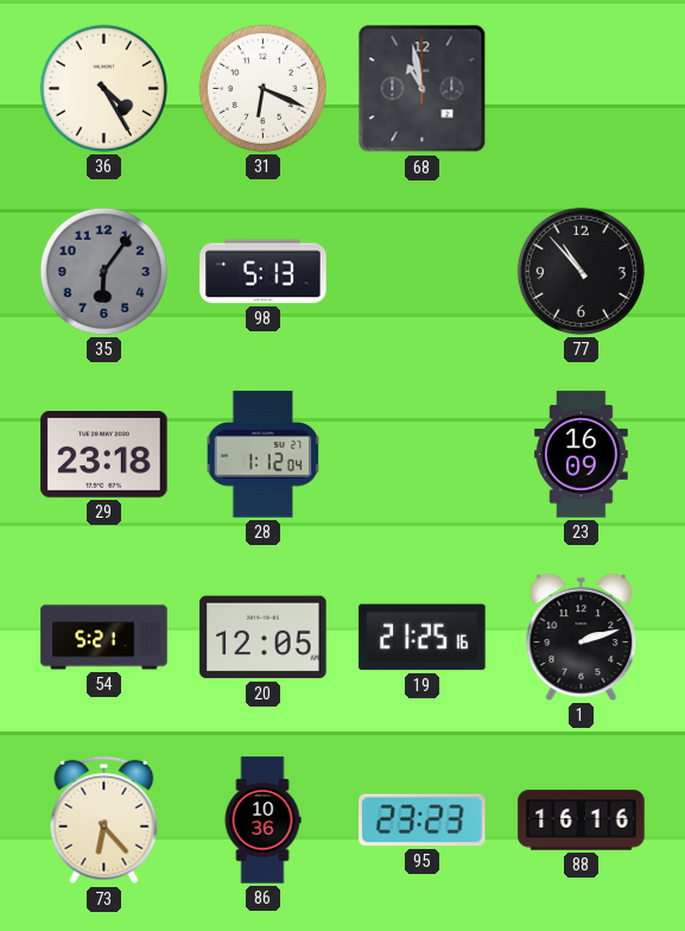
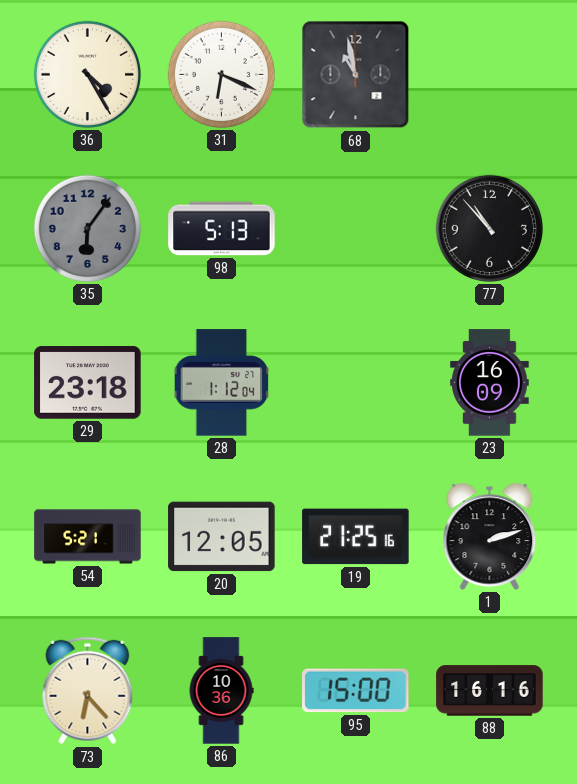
95: 23:23 -> 15:00 (356, 691)
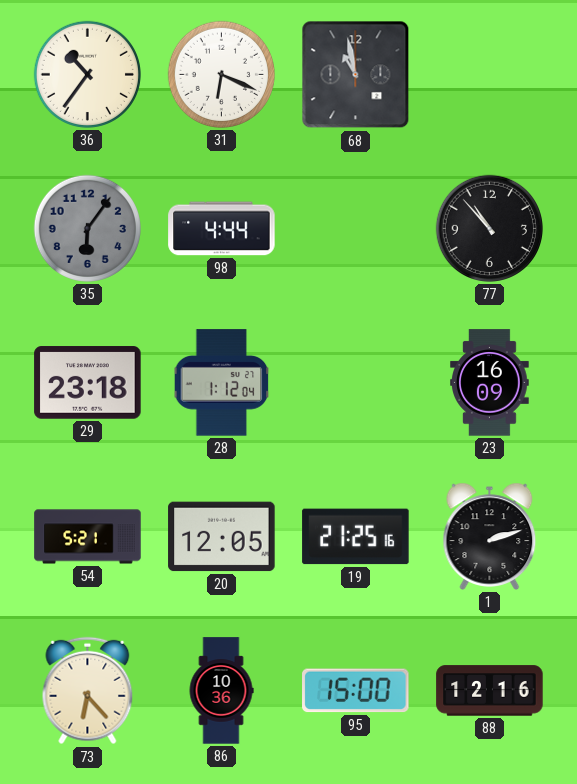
36: 4:25 -> 10:36 (87, 74)
98: 5:13 -> 4:44 (222, 229)
88: 16:16 -> 12:16 (490, 691)
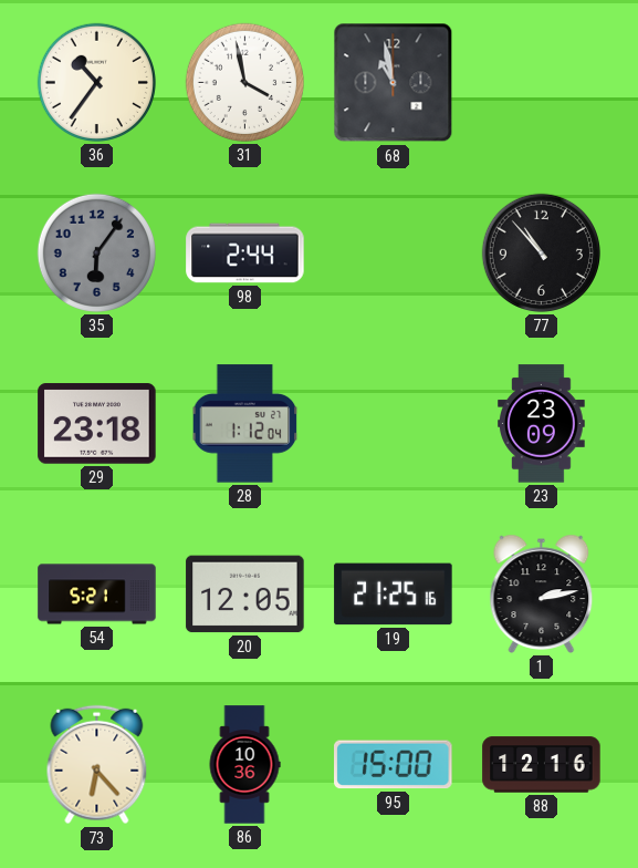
31: 6:19 -> 3:58 (244, 82)
98: 4:44 -> 2:44 (245, 254)
23: 16:09 -> 23:09 (542, 424)
1: 2:12 -> 2:13 (542, 593)
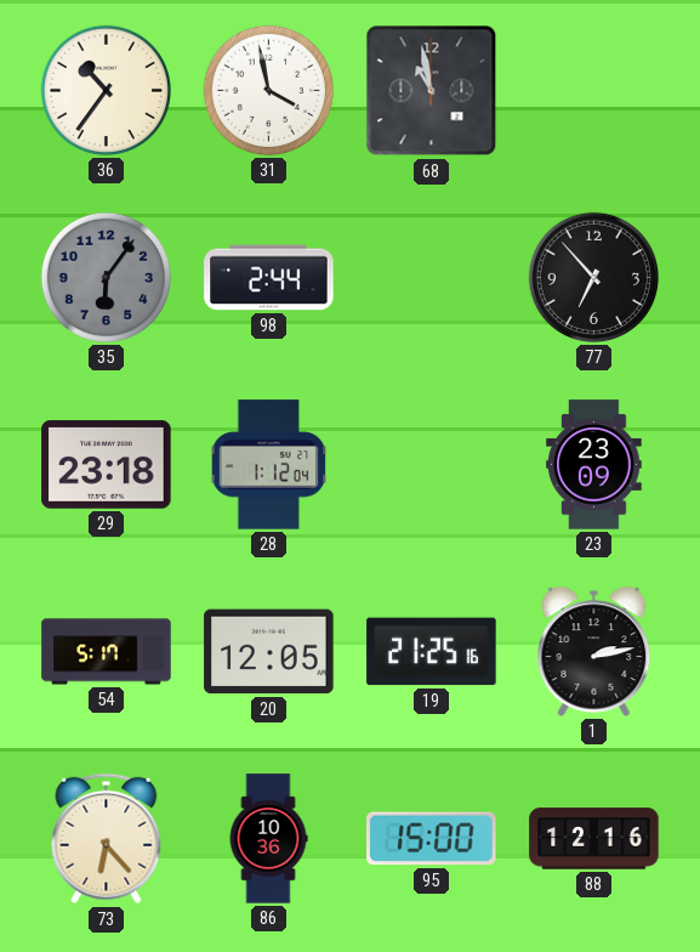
77: 10:53 -> 6:53 (593, 277)
54: 5:21 -> 5:17 (107, 652)
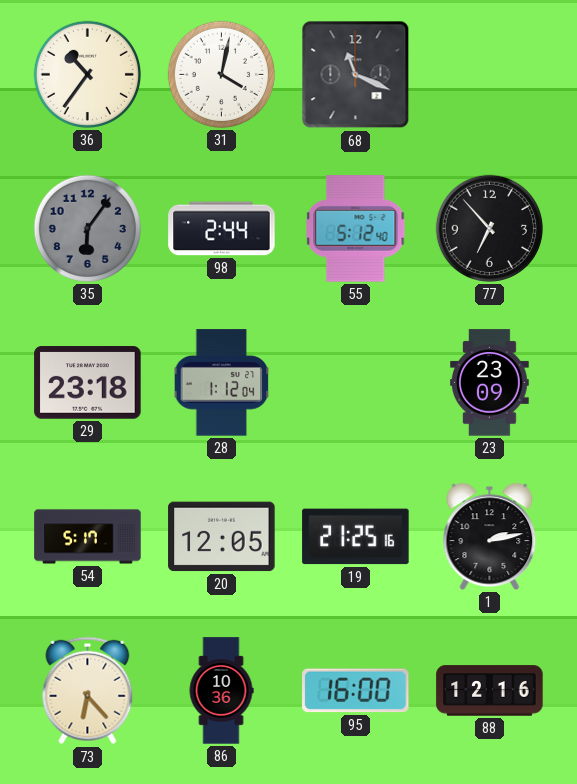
31: 3:58 -> 4:02 (221, 74)
68: 10:58 -> 11:19 (356, 75)
55: none -> 5:12 (356, 229)
95: 15:00 -> 16:00 (356, 691)
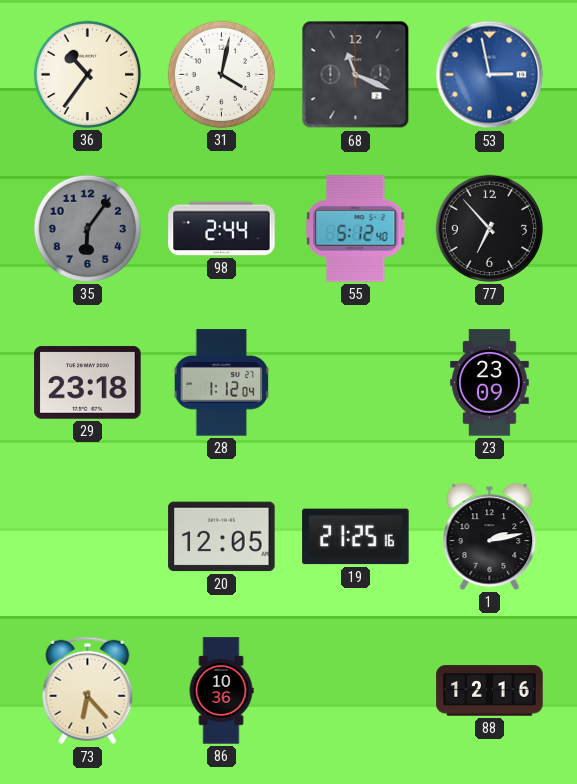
53: none -> 2:58 (490, 75)
54: 5:17 -> none (88, 537)
95: 16:00 -> none (356, 691)
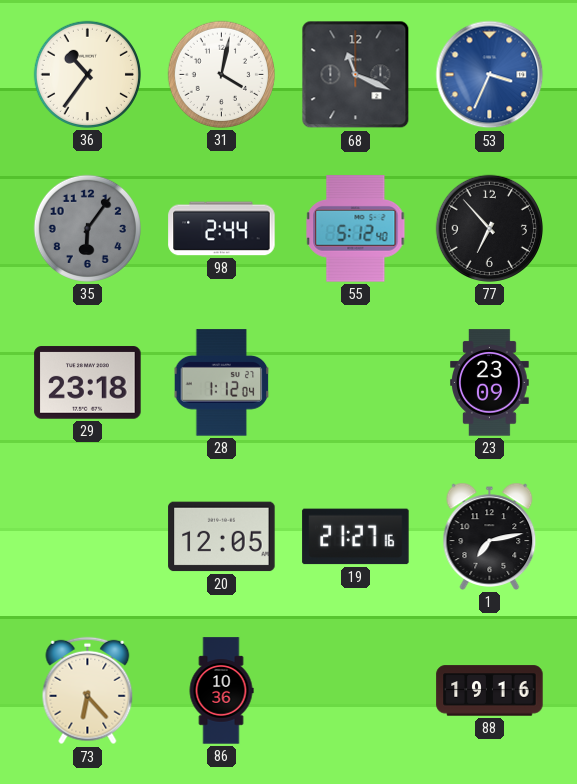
53: 2:58 -> 3:34 (490, 75)
19: 21:25 -> 21:27 (356, 537)
1: 2:13 -> 7:13 (490, 536)
88: 12:16 -> 19:16 (490, 691)
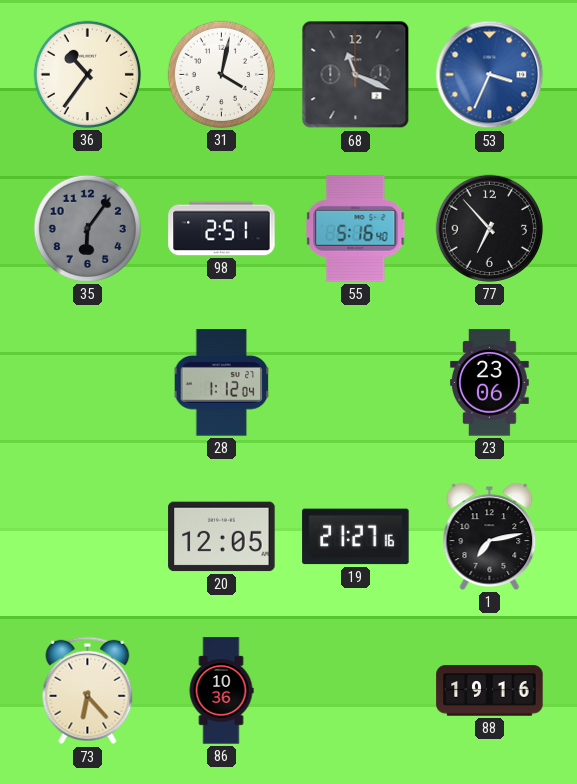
98: 2:44 -> 2:51 (222, 229)
55: 5:12 -> 5:16 (356, 229)
29: 23:18 -> none (88, 383)
23: 23:09 -> 23:06 (490, 383)
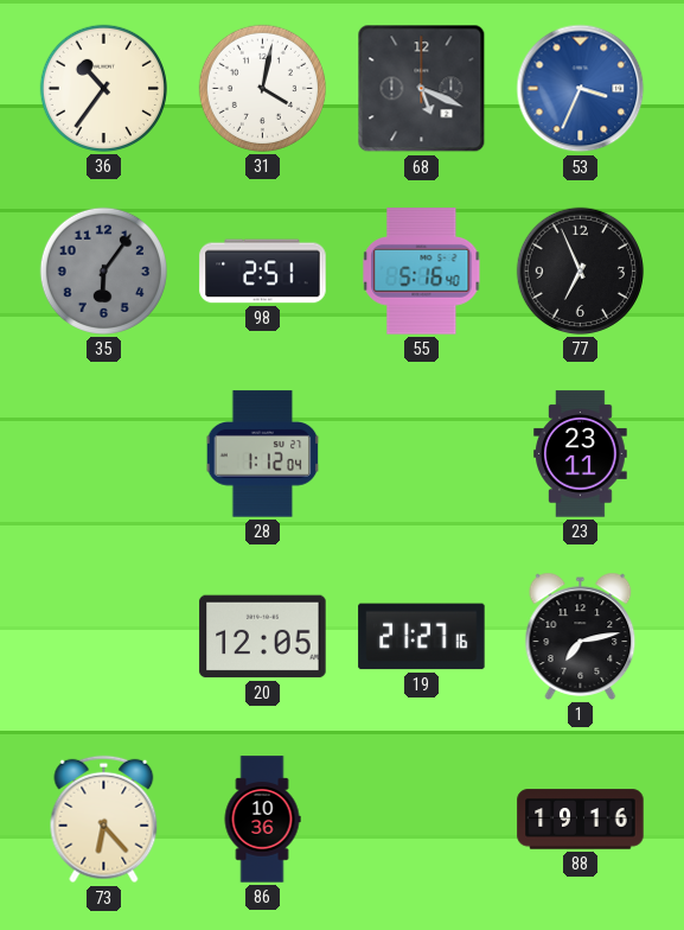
68: 11:19 -> 5:19 (422, 89)
77: 6:53 -> 6:56 (580, 270)
23: 23:06 -> 23:11 (581, 454)
